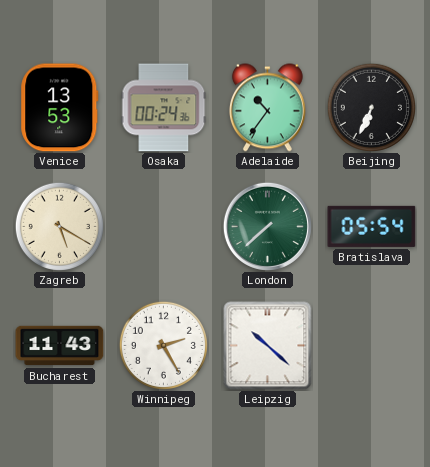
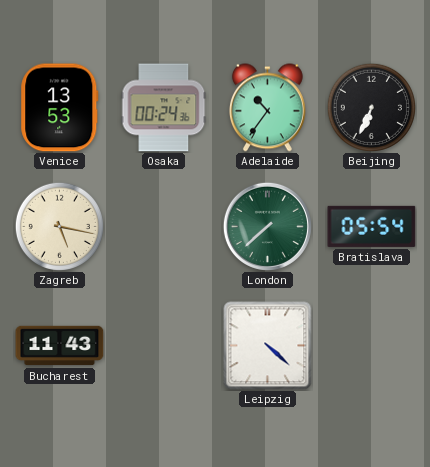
Zagreb: 5:20 -> 5:17 (59, 226)
Winnipeg: 2:25 -> none (163, 345)
Leipzig: 10:22 -> 4:22 (268, 346)
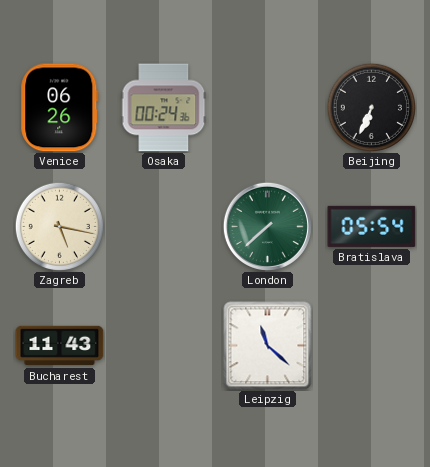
Venice: 13:53 -> 06:26 (60, 108)
Adelaide: 10:36 -> none (267, 108)
Leipzig: 4:22 -> 11:22 (268, 346)
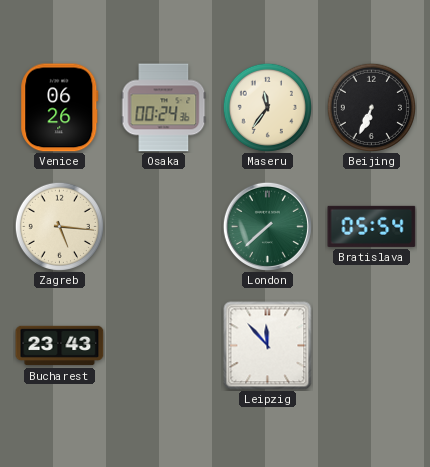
Maseru: none -> 11:36 (267, 107)
Zagreb: 5:17 -> 5:16 (59, 226)
Bucharest: 11:43 -> 23:43 (60, 346)
Leipzig: 11:22 -> 11:53 (268, 346)
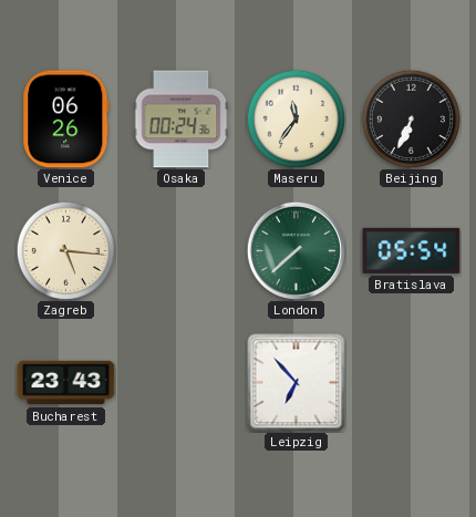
Leipzig: 11:53 -> 6:53 (297, 383)
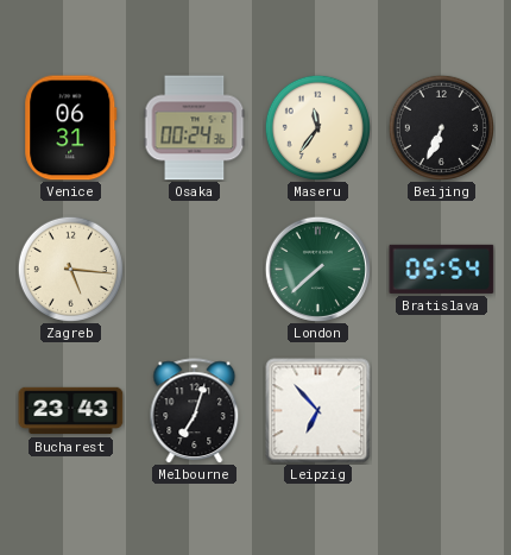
Venice: 06:26 -> 06:31 (71, 128)
Melbourne: none -> 7:03 (195, 411)
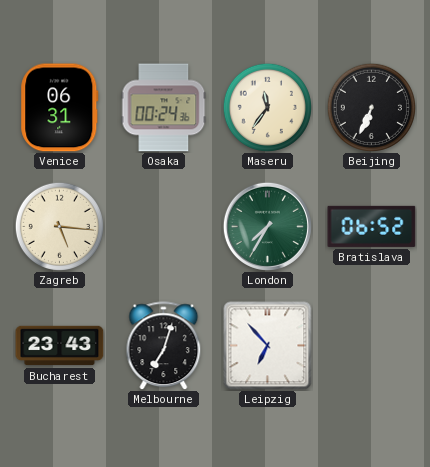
London: 7:38 -> 7:35 (267, 226)
Bratislava: 05:54 -> 06:52 (372, 226)
